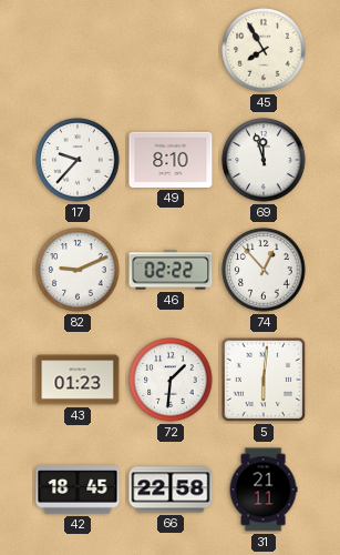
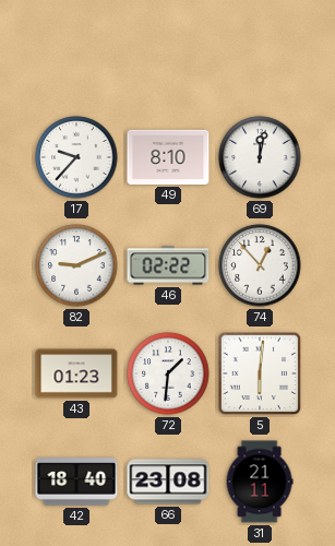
45: 7:55 -> none (264, 50)
69: 11:57 -> 12:02 (260, 157)
42: 18:45 -> 18:40 (76, 482)
66: 22:58 -> 23:08 (168, 482)
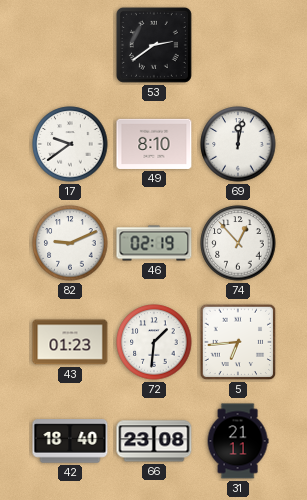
53: none -> 2:39 (154, 45)
17: 9:37 -> 9:39 (70, 144)
46: 02:22 -> 02:19 (154, 243)
5: 6:01 -> 6:44 (238, 342)
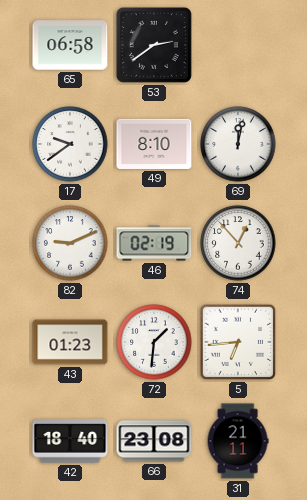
65: none -> 06:58 (70, 45)
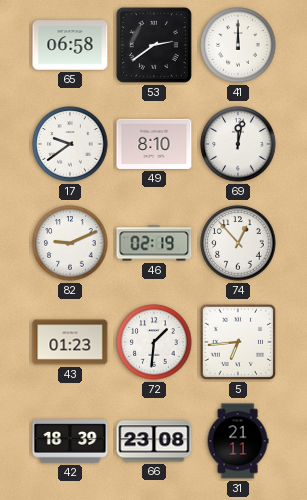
41: none -> 12:00 (238, 45)
42: 18:40 -> 18:39 (70, 441)
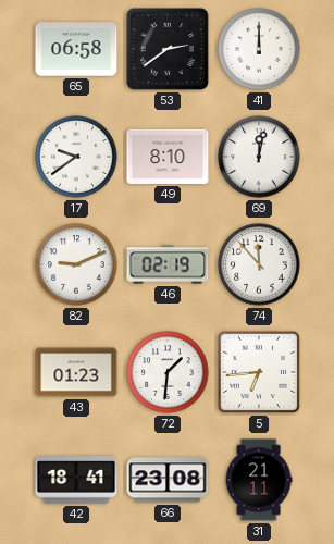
74: 12:53 -> 11:53 (259, 264)
42: 18:39 -> 18:41 (76, 480)
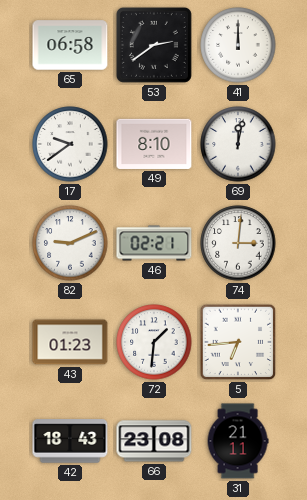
46: 02:19 -> 02:21 (154, 243)
74: 11:53 -> 3:01 (238, 243)
42: 18:41 -> 18:43 (70, 441)
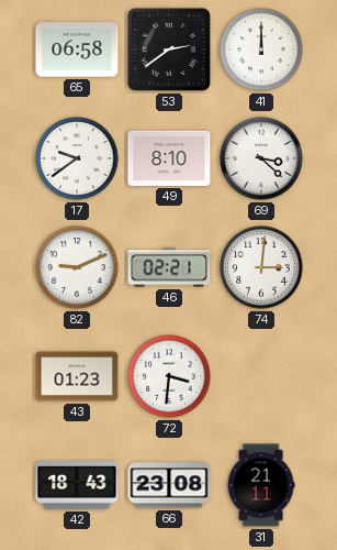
69: 12:02 -> 3:22 (261, 158)
72: 1:31 -> 3:31 (169, 376)
5: 6:44 -> none (238, 342)
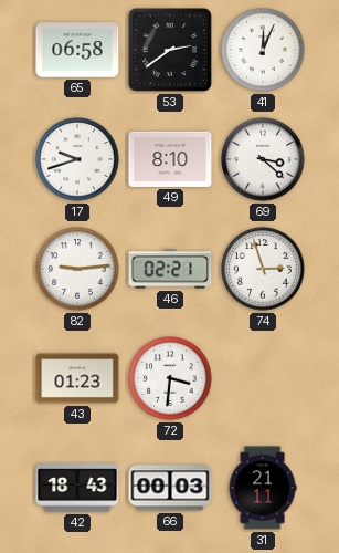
41: 12:00 -> 12:04 (263, 50)
17: 9:39 -> 9:42 (77, 159)
82: 9:11 -> 9:14 (77, 269)
74: 3:01 -> 2:57 (263, 269)
66: 23:08 -> 00:03 (170, 488)
